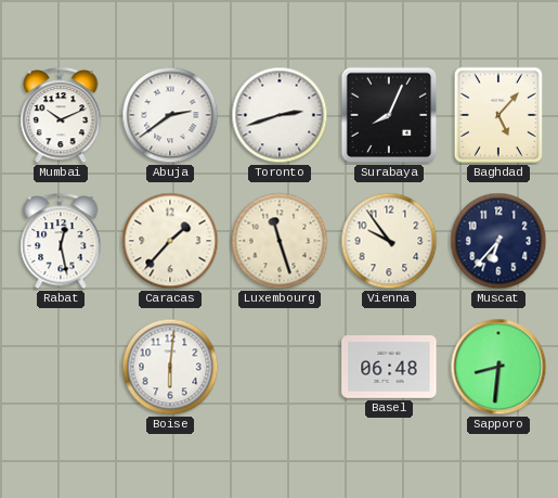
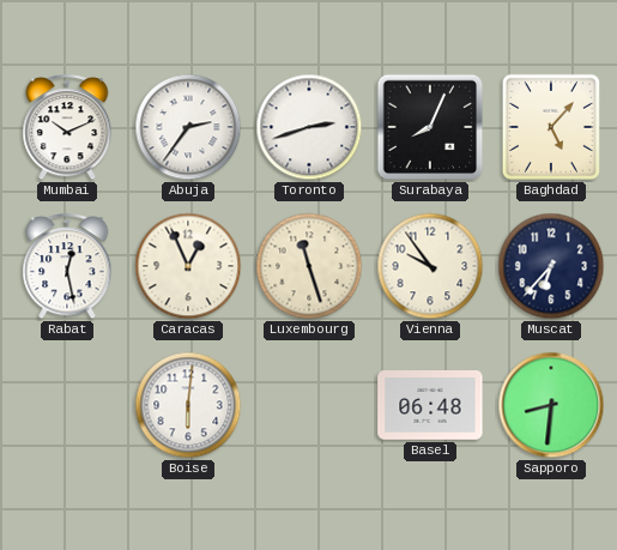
Abuja: 2:39 -> 2:36 (188, 127)
Caracas: 1:37 -> 12:56 (188, 266)
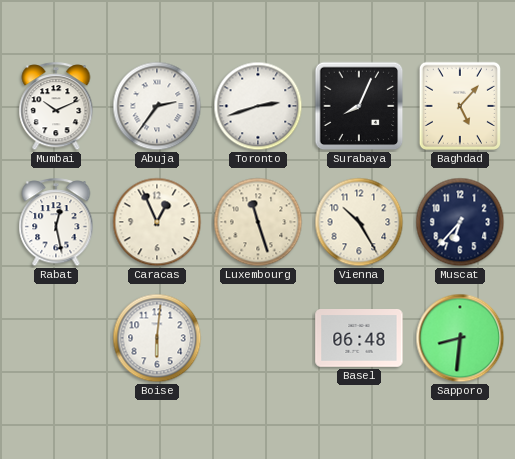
Vienna: 9:54 -> 10:25 (359, 222)
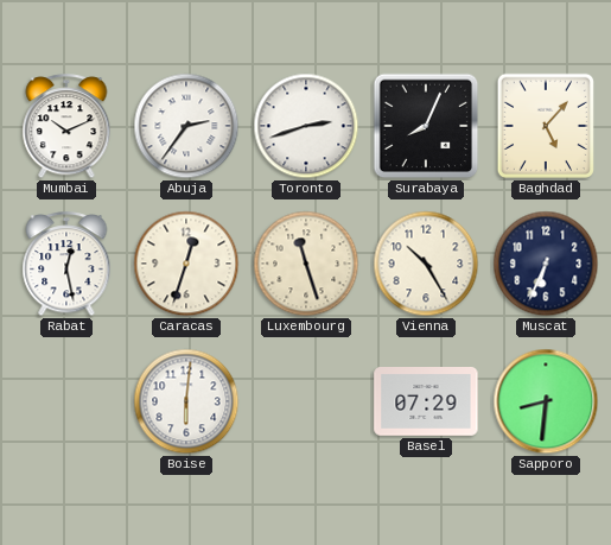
Caracas: 12:56 -> 12:33 (186, 264)
Muscat: 6:37 -> 6:34 (546, 264)
Basel: 06:48 -> 07:29 (426, 403)
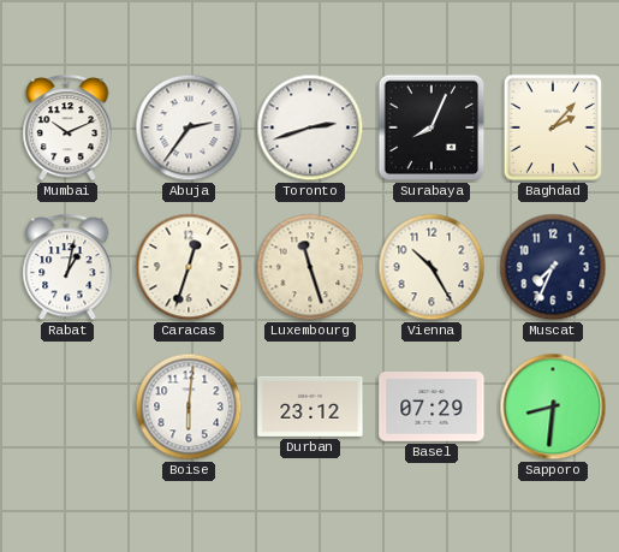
Baghdad: 5:07 -> 2:07 (553, 127)
Rabat: 12:28 -> 1:02 (67, 268)
Muscat: 6:34 -> 7:34 (553, 267)
Durban: none -> 23:12 (310, 406)
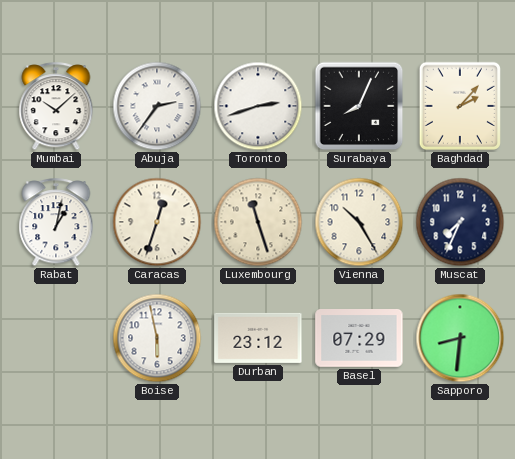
Mumbai: 10:11 -> 10:08 (56, 107)
Boise: 6:01 -> 5:58 (157, 338)
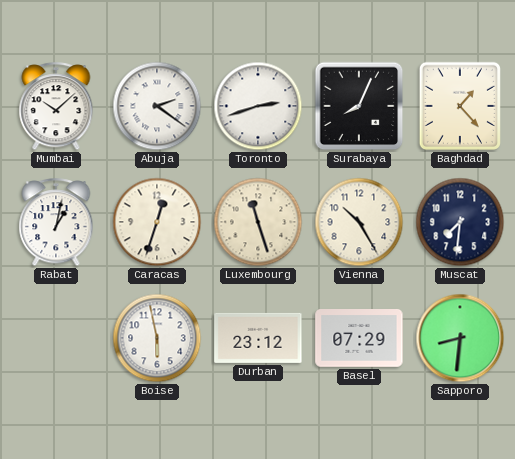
Abuja: 2:36 -> 2:21 (157, 106)
Baghdad: 2:07 -> 1:23 (460, 106)
Muscat: 7:34 -> 7:31 (460, 222)
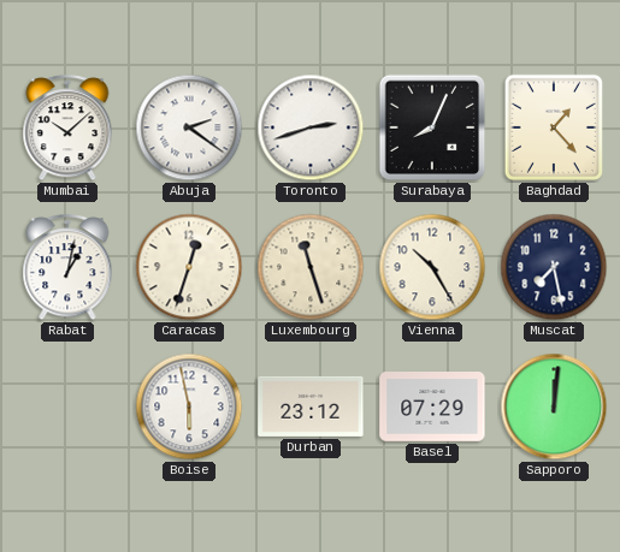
Muscat: 7:31 -> 7:28 (554, 267)
Sapporo: 8:31 -> 12:01 (554, 406)
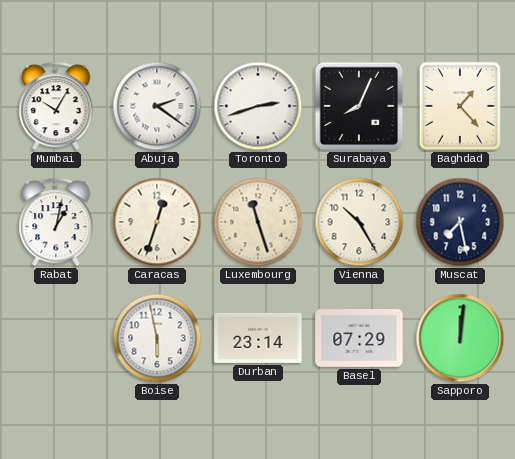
Mumbai: 10:08 -> 10:05 (56, 107)
Durban: 23:12 -> 23:14 (258, 338)
